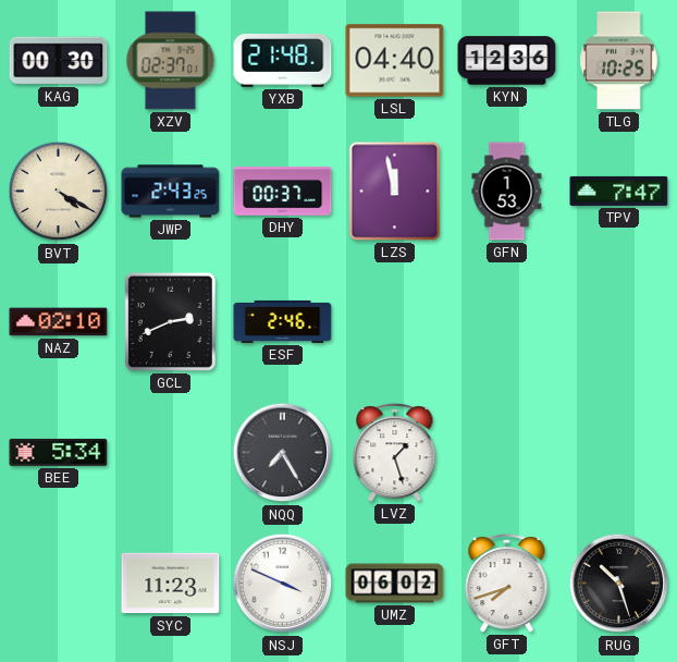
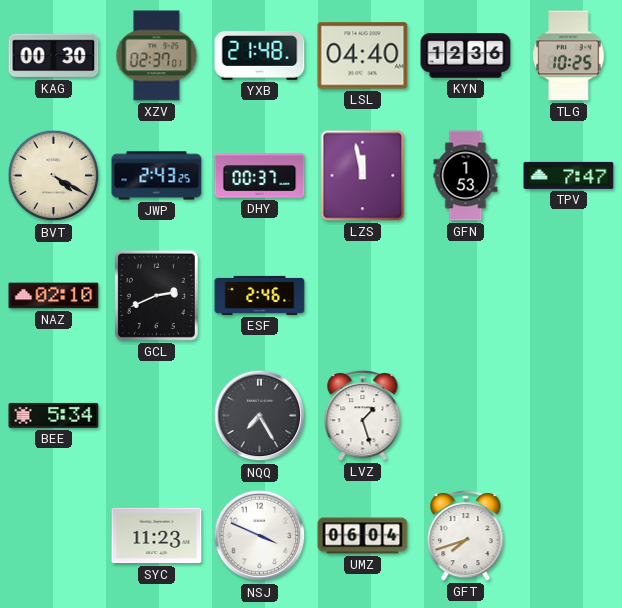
UMZ: 06:02 -> 06:04 (363, 536)
RUG: 10:27 -> none (619, 584)
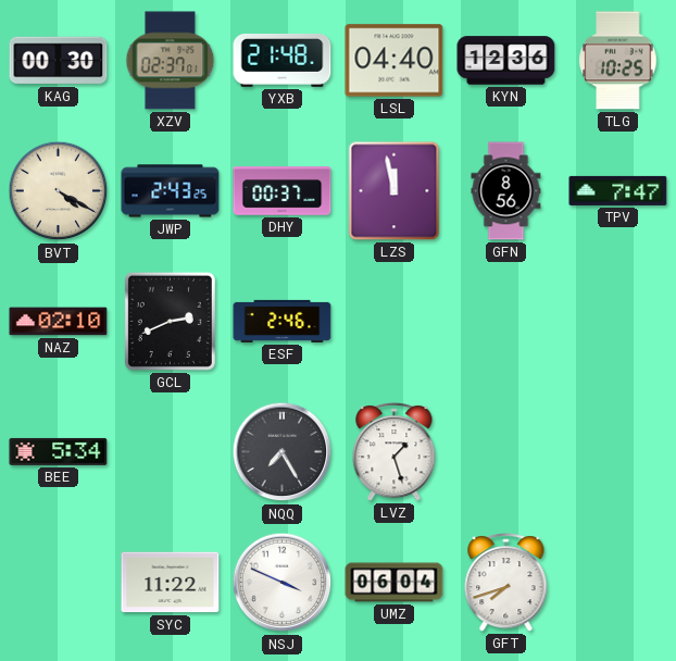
GFN: 1:53 -> 8:56 (506, 191)
SYC: 11:23 -> 11:22 (171, 583)
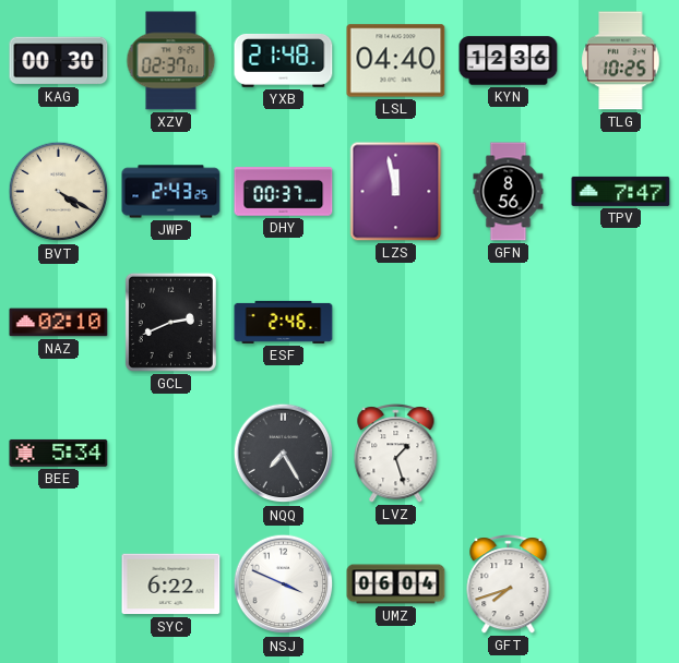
SYC: 11:22 -> 6:22 (171, 584)
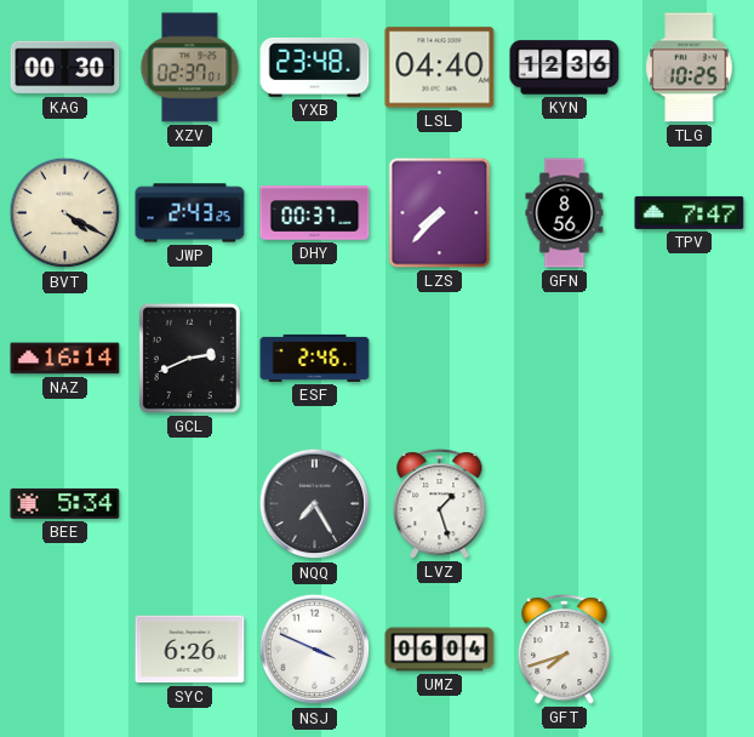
YXB: 21:48 -> 23:48 (315, 67)
LZS: 11:58 -> 7:37 (440, 213)
NAZ: 02:10 -> 16:14 (65, 359)
SYC: 6:22 -> 6:26 (190, 650)
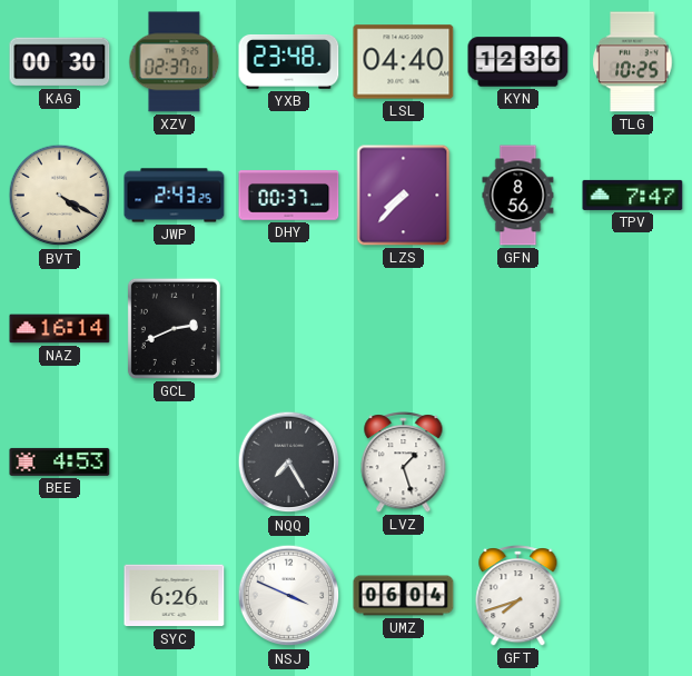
ESF: 2:46 -> none (315, 358)
BEE: 5:34 -> 4:53 (60, 461)
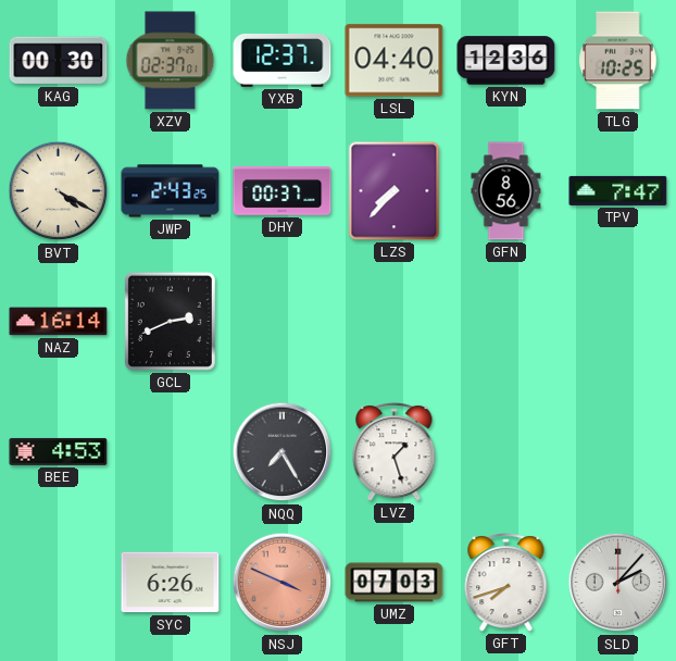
YXB: 23:48 -> 12:37 (283, 60)
NSJ dial: white -> salmon (283, 583)
UMZ: 06:04 -> 07:03 (395, 583)
SLD: none -> 2:07 (618, 583)
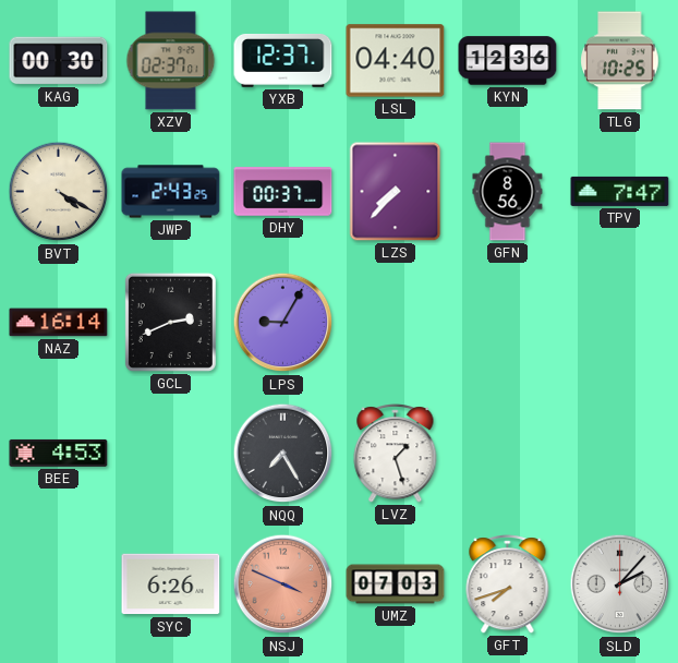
LPS: none -> 9:05 (283, 323)
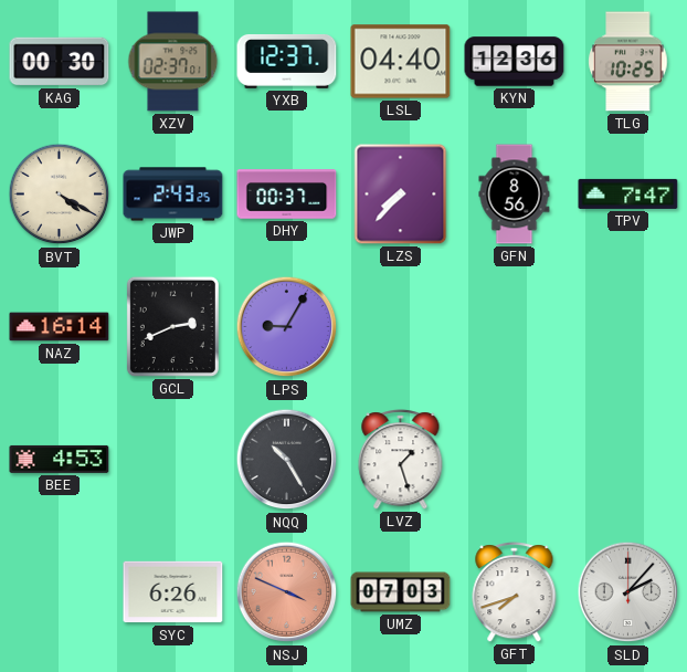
NQQ: 7:25 -> 10:25 (287, 460)
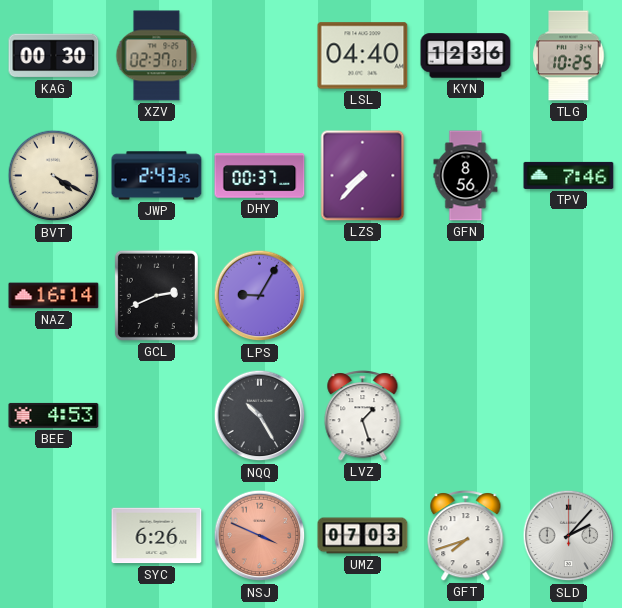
YXB: 12:37 -> none (287, 61)
TPV: 7:47 -> 7:46 (569, 175)
